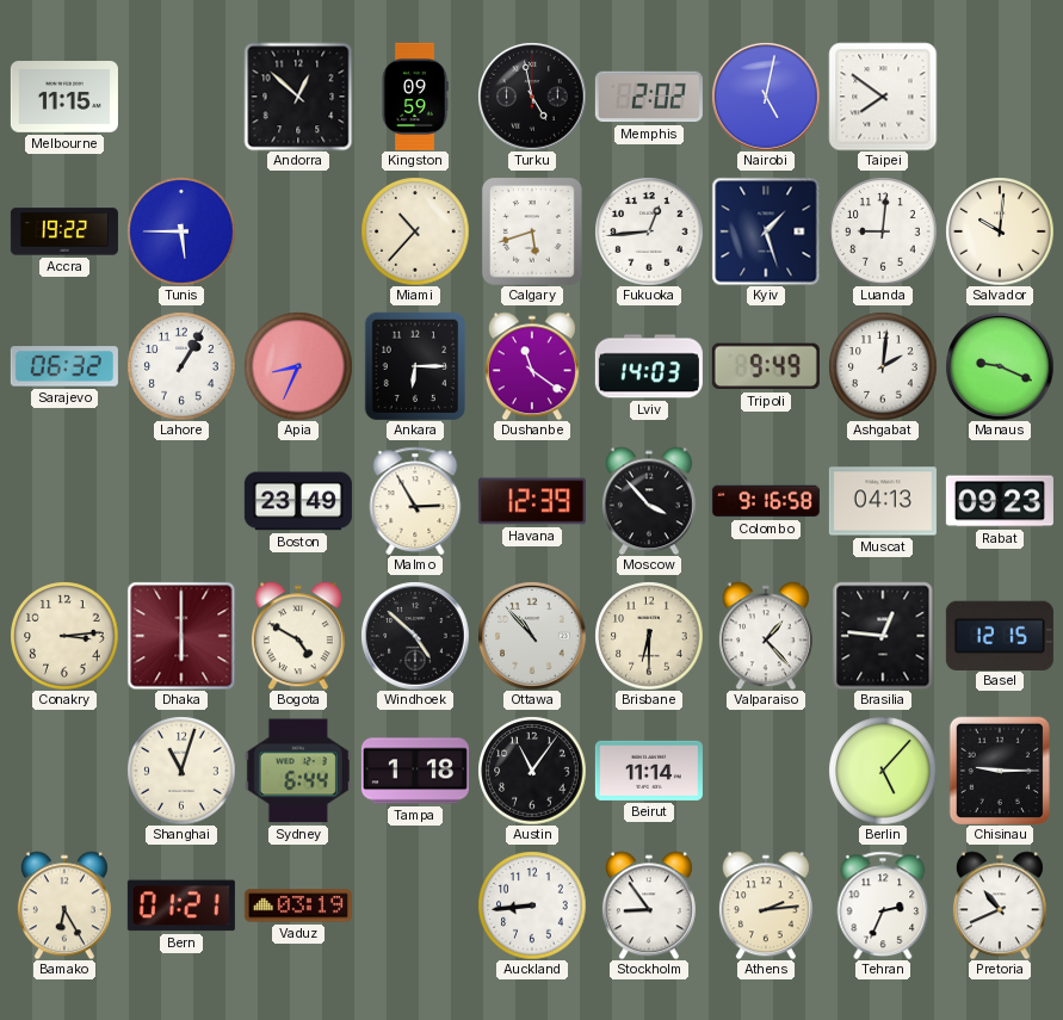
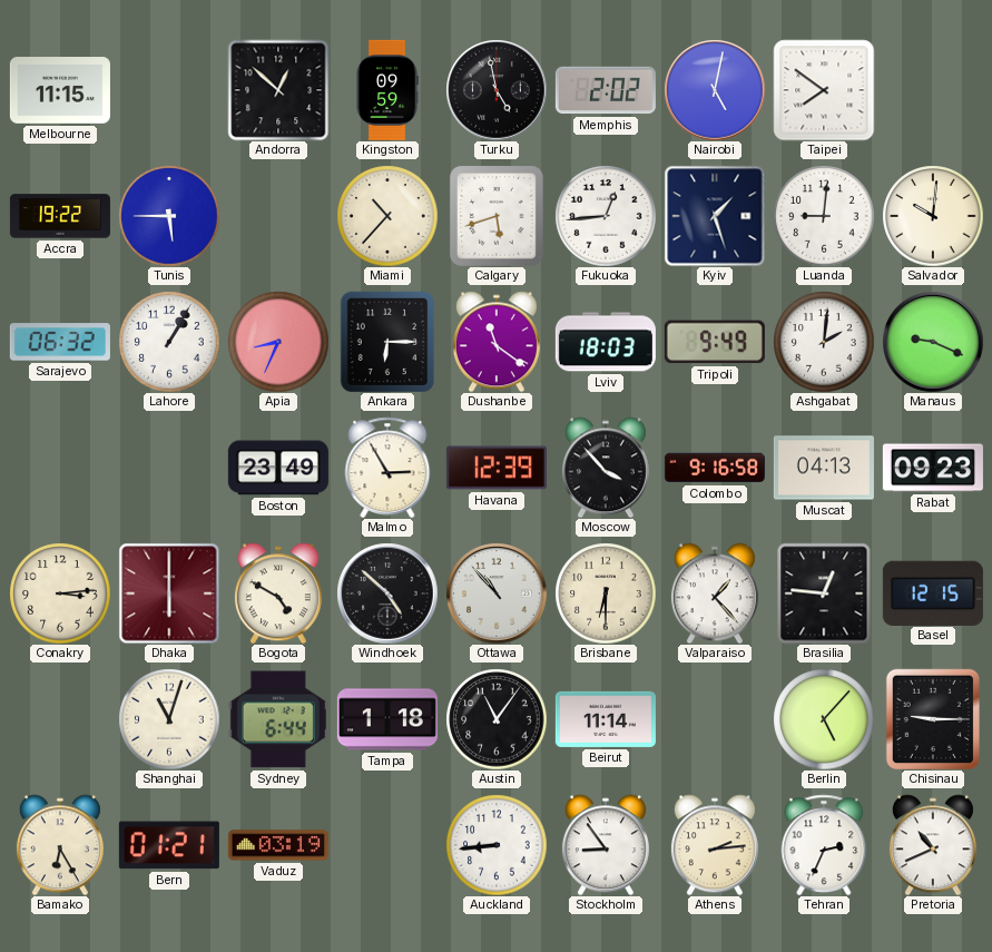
Lviv: 14:03 -> 18:03 (606, 342)
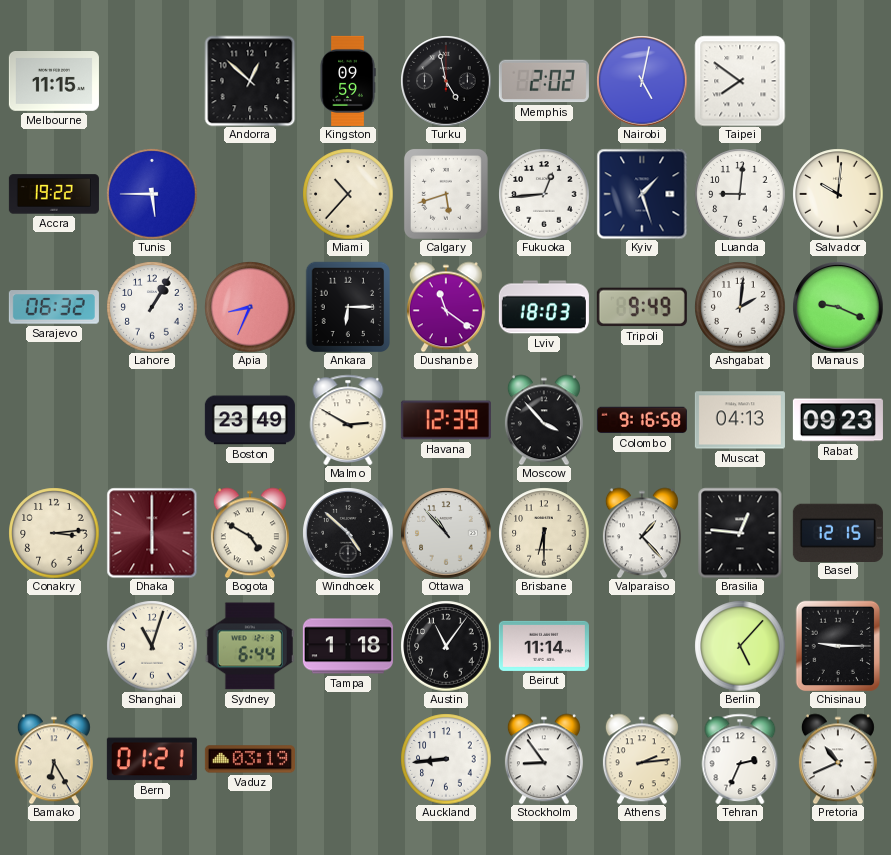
Malmo: 2:55 -> 2:50 (348, 420)
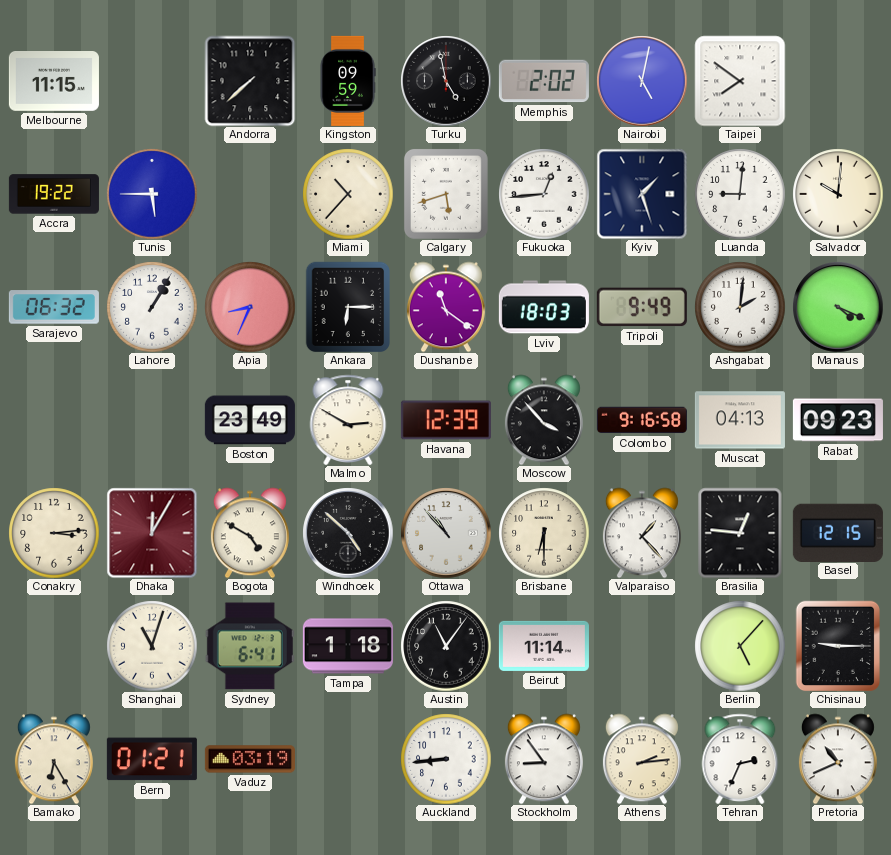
Andorra: 12:52 -> 7:38 (250, 81)
Manaus: 9:19 -> 4:19 (838, 307)
Dhaka: 6:00 -> 12:05 (152, 533)
Sydney: 6:44 -> 6:41 (250, 646)
